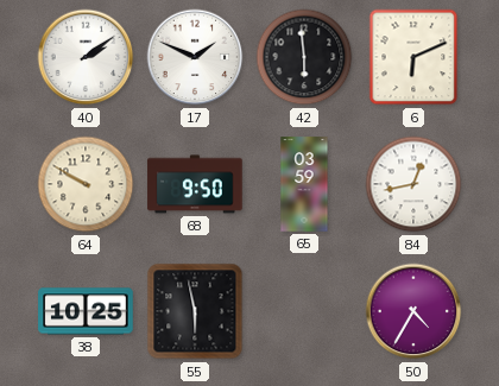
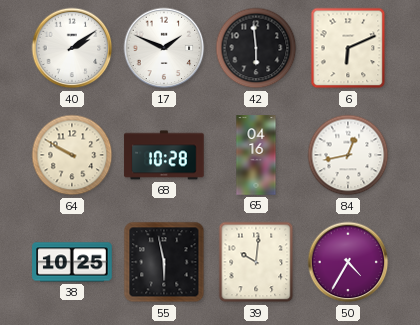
68: 9:50 -> 10:28 (164, 155)
65: 03:59 -> 04:16 (256, 155)
39: none -> 10:01 (256, 262)
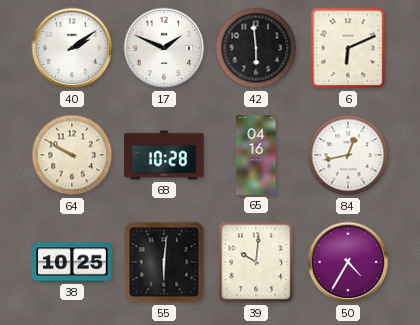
55: 5:58 -> 6:01 (164, 262)
